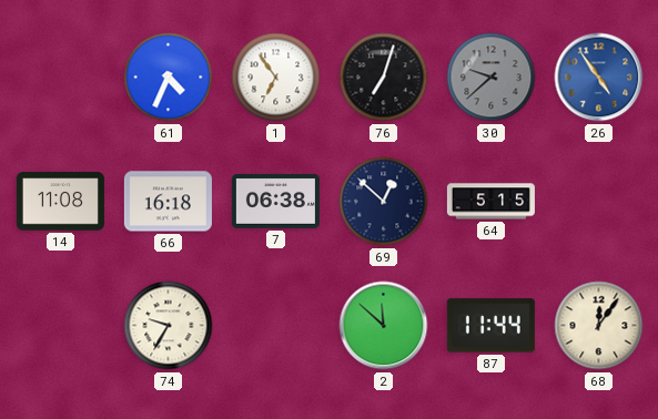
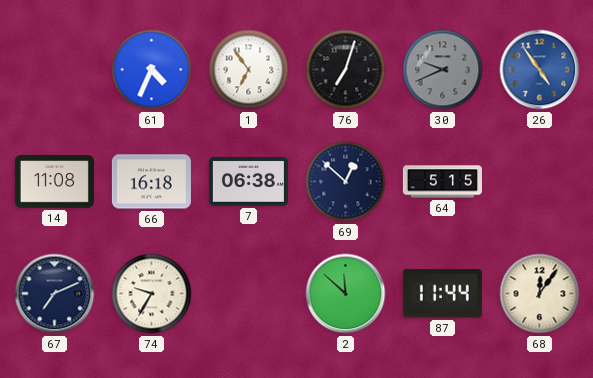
30: 9:38 -> 9:41 (443, 70)
67: none -> 7:11 (55, 294)
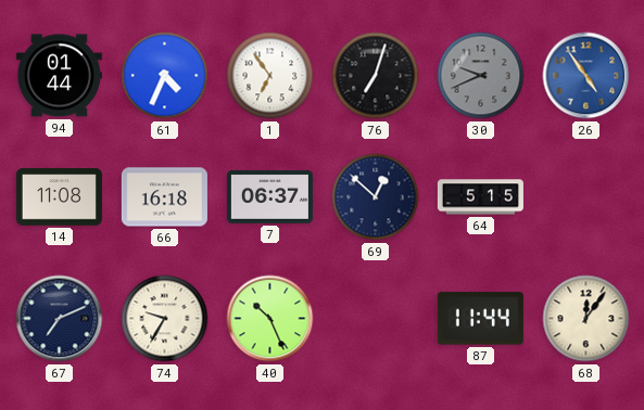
94: none -> 01:44 (59, 76)
7: 06:38 -> 06:37 (269, 196)
40: none -> 10:26 (270, 319)
2: 11:52 -> none (346, 294)
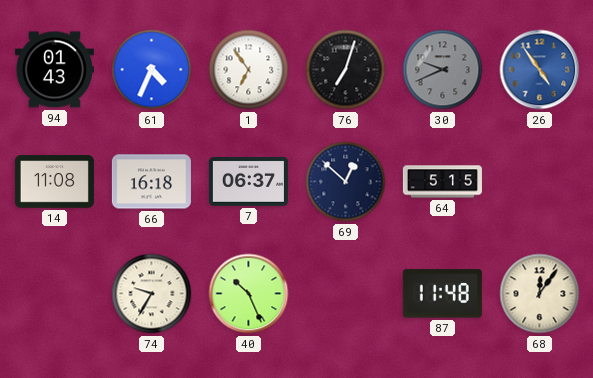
94: 01:44 -> 01:43 (54, 70)
67: 7:11 -> none (60, 319)
87: 11:44 -> 11:48 (442, 294)
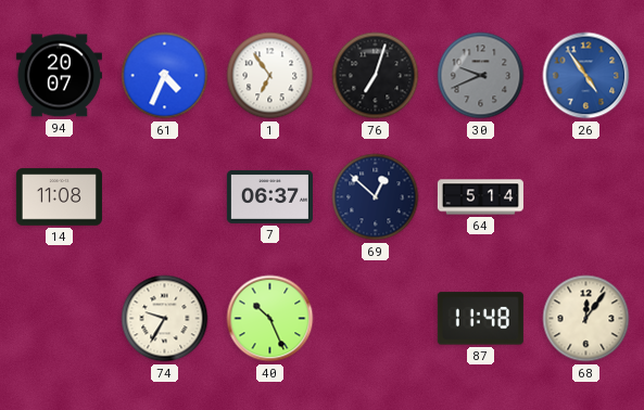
94: 01:43 -> 20:07 (59, 76)
66: 16:18 -> none (151, 182)
64: 5:15 -> 5:14 (480, 197)
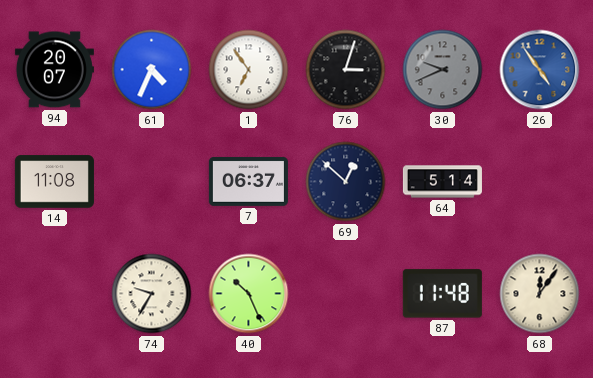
76: 7:03 -> 3:03 (346, 70)
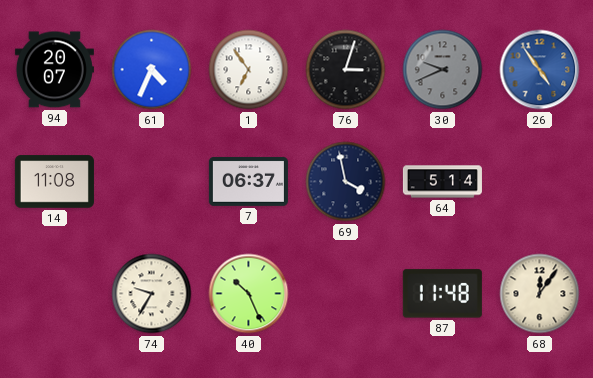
69: 12:52 -> 3:58 (346, 182)
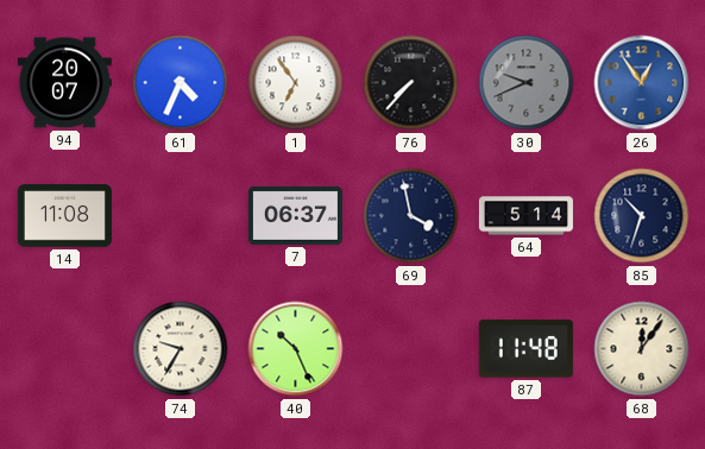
76: 3:03 -> 7:37 (411, 83)
26: 4:54 -> 12:54 (642, 83)
85: none -> 10:33 (642, 216)
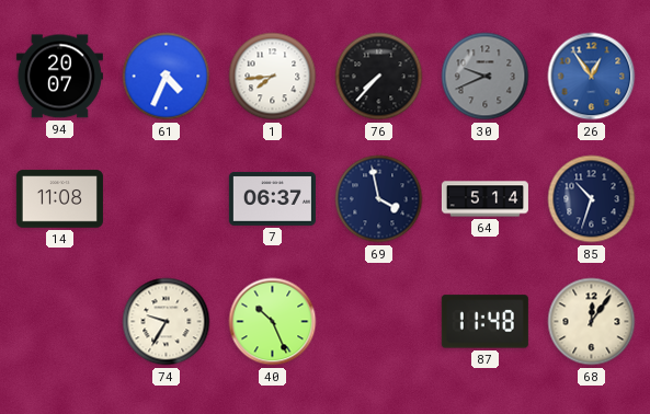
1: 6:54 -> 7:44 (273, 77)
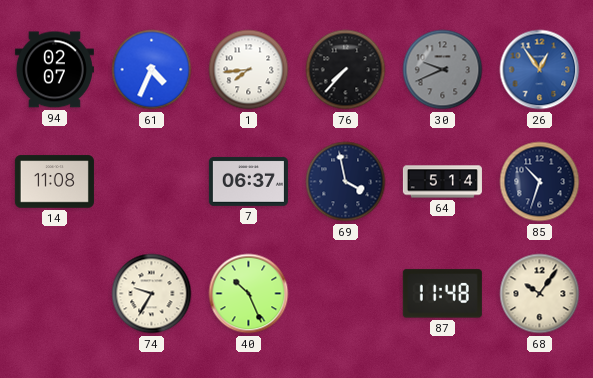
94: 20:07 -> 02:07 (54, 70)
68: 12:06 -> 10:06 (540, 294)
